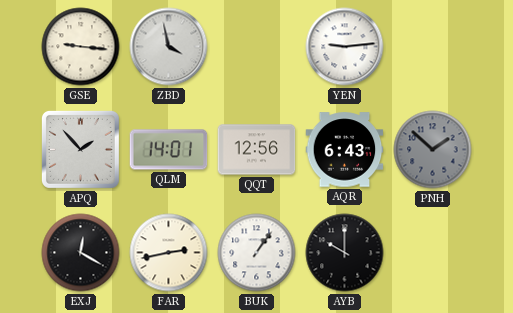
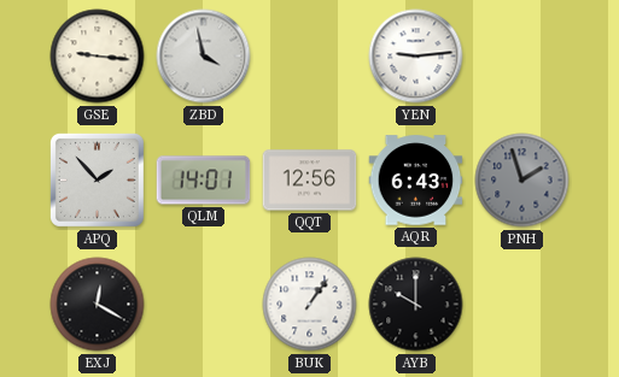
PNH: 1:52 -> 1:57 (522, 181)
FAR: 2:43 -> none (169, 253)
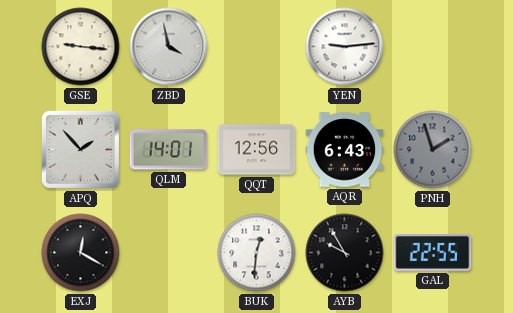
BUK: 1:06 -> 12:31 (257, 253)
AYB: 10:00 -> 9:55 (345, 253)
GAL: none -> 22:55 (433, 252)
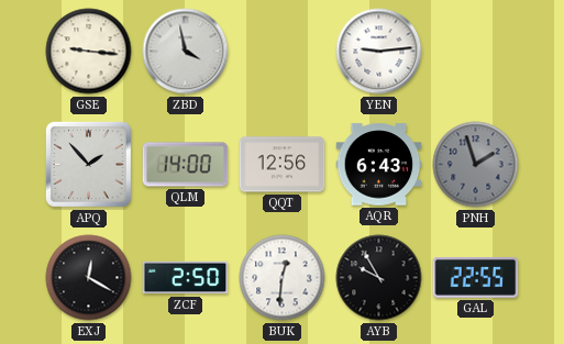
QLM: 14:01 -> 14:00 (186, 165)
ZCF: none -> 2:50 (186, 278)
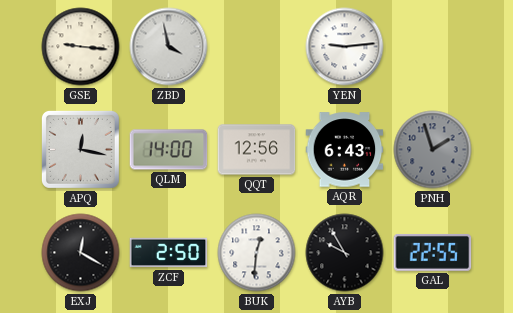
APQ: 1:53 -> 12:17 (80, 149)
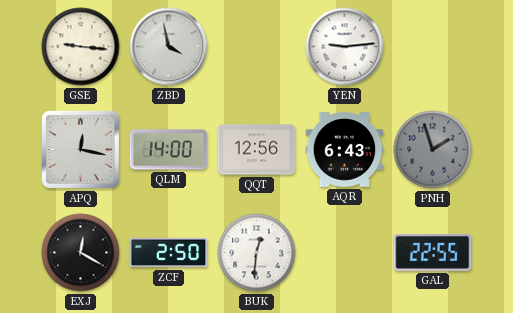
AYB: 9:55 -> none (345, 253)
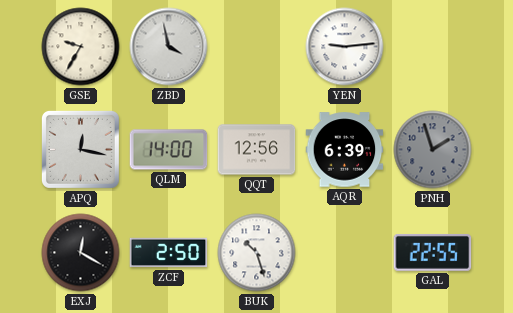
GSE: 9:16 -> 9:35 (81, 47)
AQR: 6:43 -> 6:39 (345, 150)
BUK: 12:31 -> 10:27 (257, 253)
